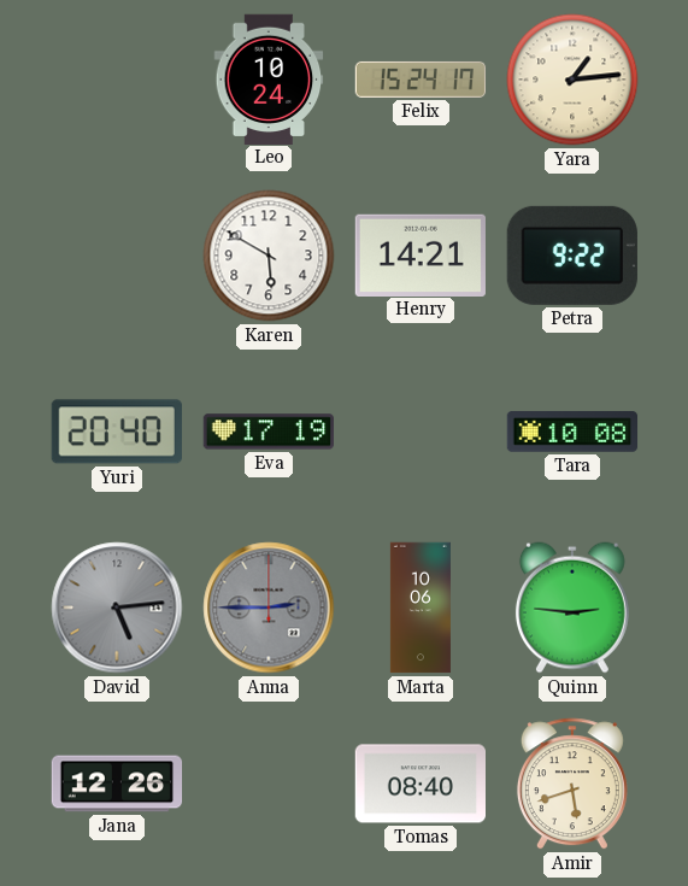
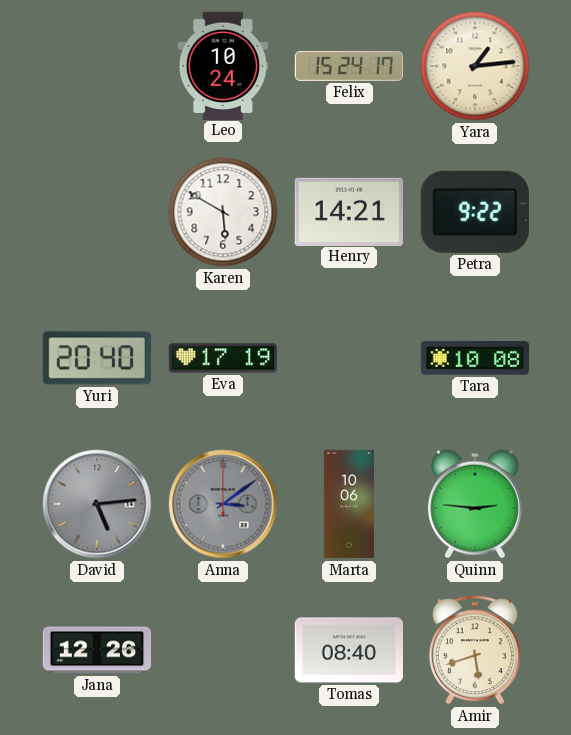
Anna: 2:45 -> 3:09 (223, 504)
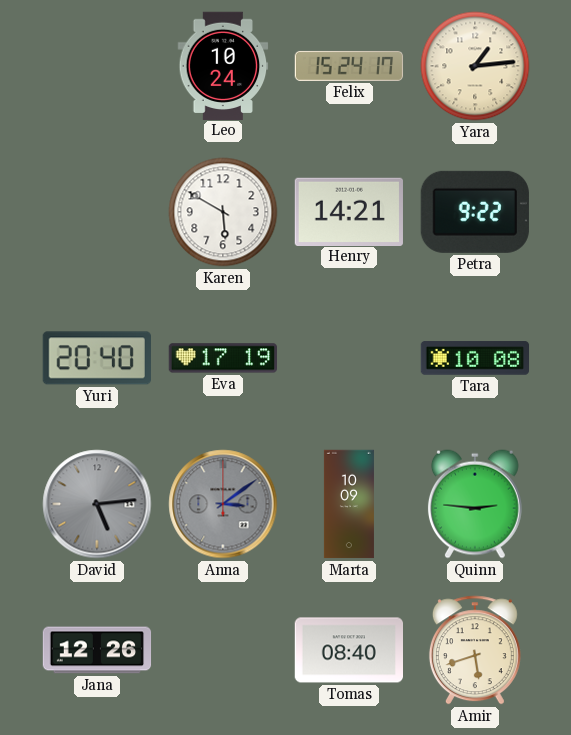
Marta: 10:06 -> 10:09 (349, 504)
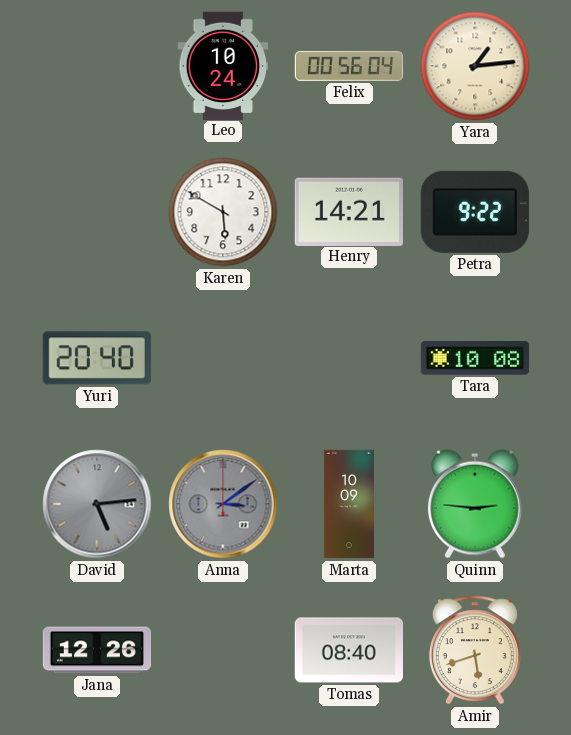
Felix: 15:24 -> 00:56 (349, 66)
Eva: 17:19 -> none (222, 358)
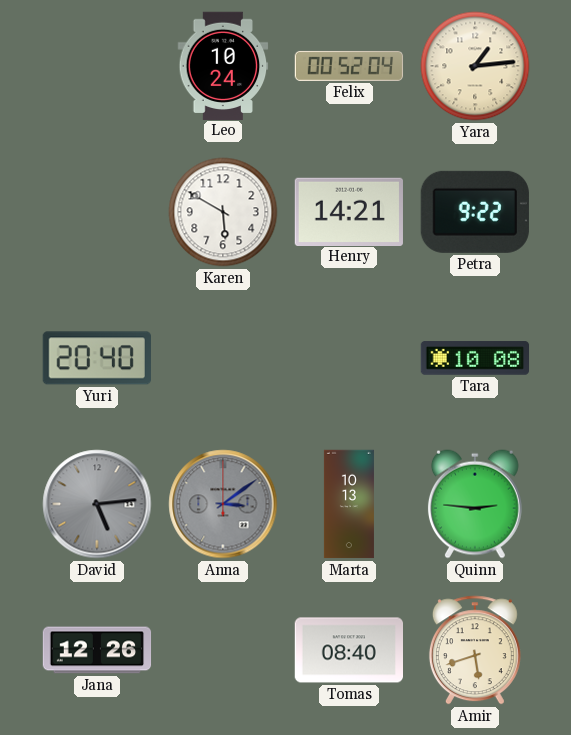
Felix: 00:56 -> 00:52 (349, 66)
Marta: 10:09 -> 10:13 (349, 504)
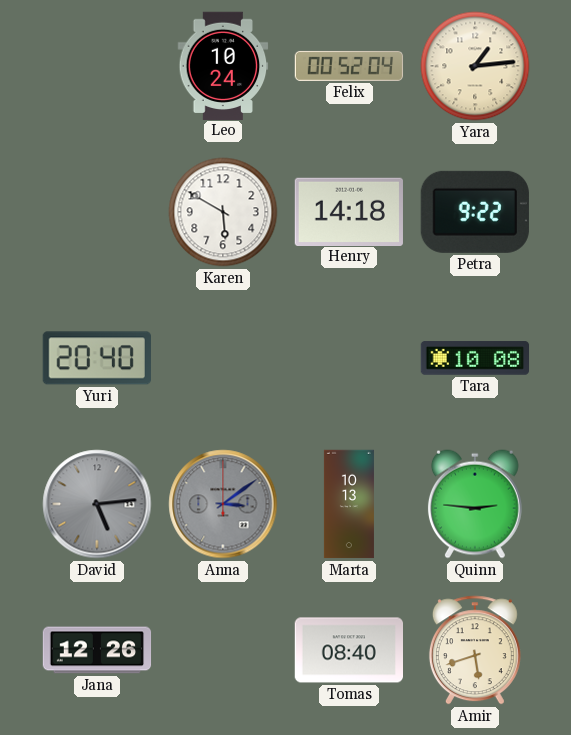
Henry: 14:21 -> 14:18 (349, 211)
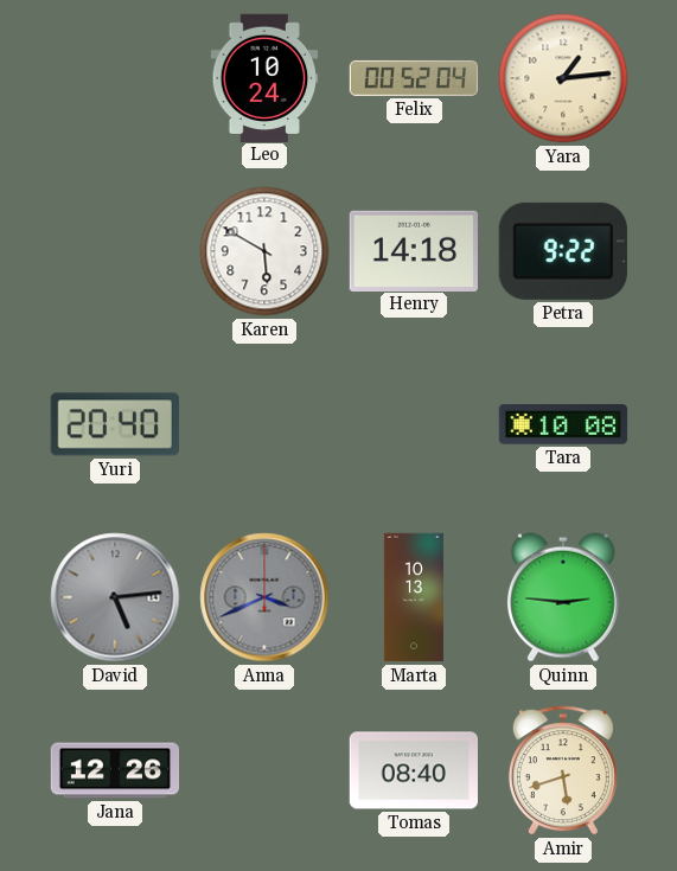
Anna: 3:09 -> 3:41 (264, 597)
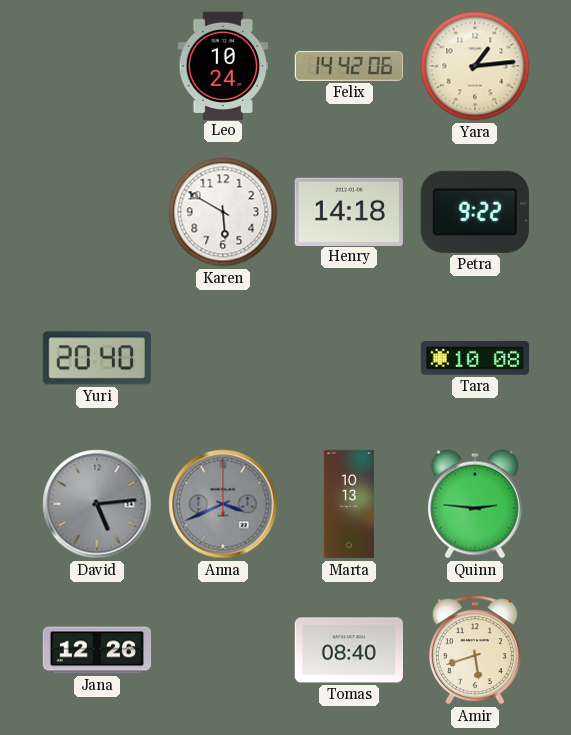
Felix: 00:52 -> 14:42 (349, 66)
